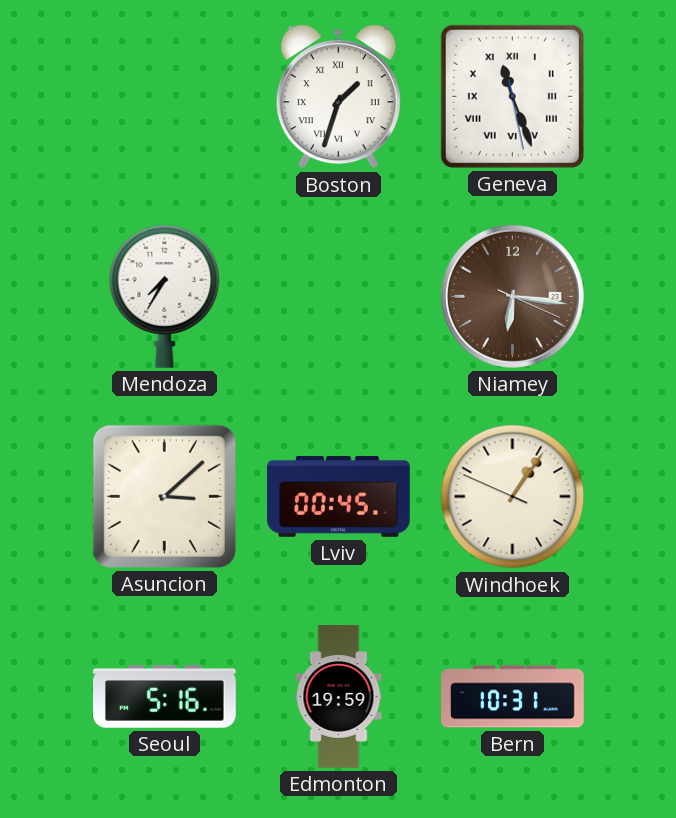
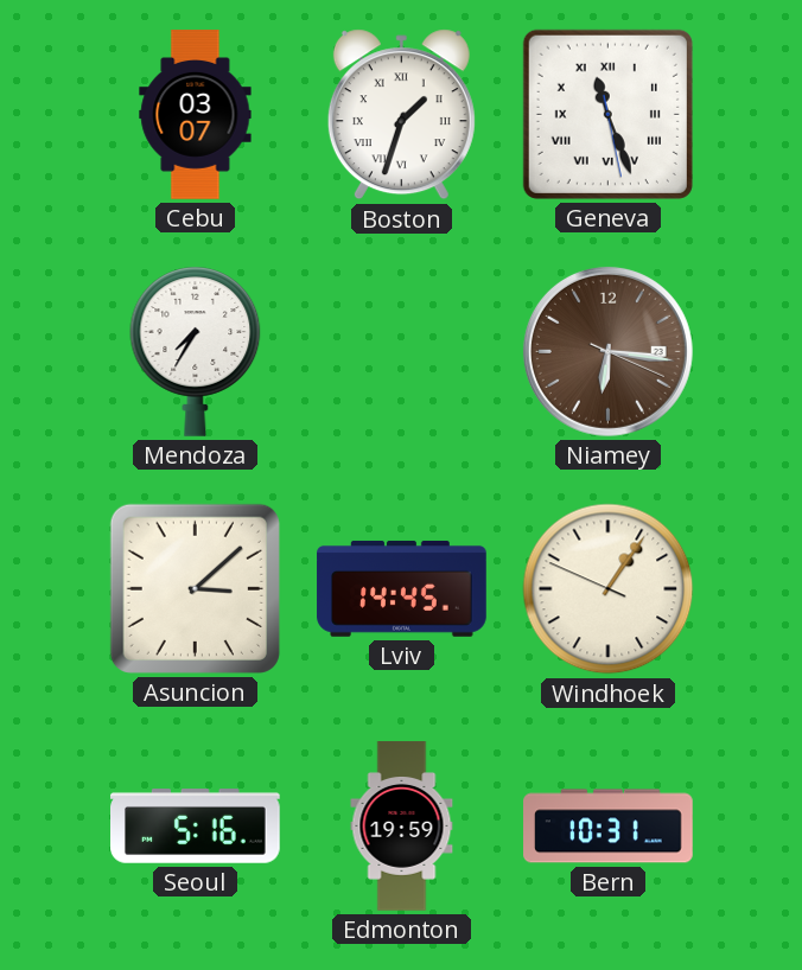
Cebu: none -> 03:07 (196, 115)
Lviv: 00:45 -> 14:45 (402, 589)
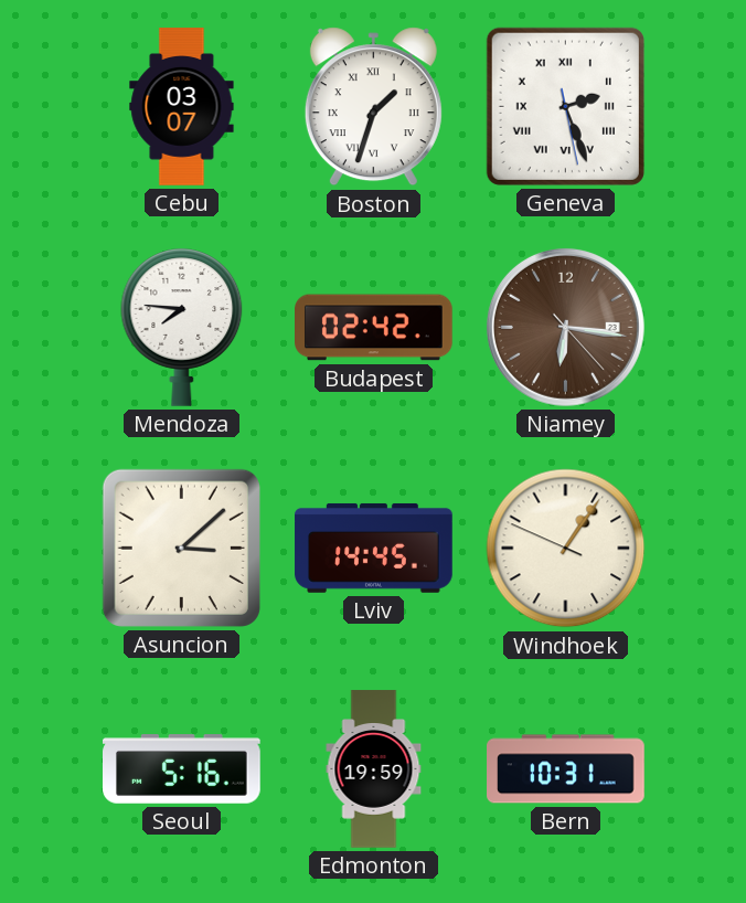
Geneva: 11:26 -> 2:26 (565, 106)
Mendoza: 7:35 -> 7:46 (182, 327)
Budapest: none -> 02:42 (374, 328)
Niamey: 6:16:19 -> 6:16:23 (565, 327)
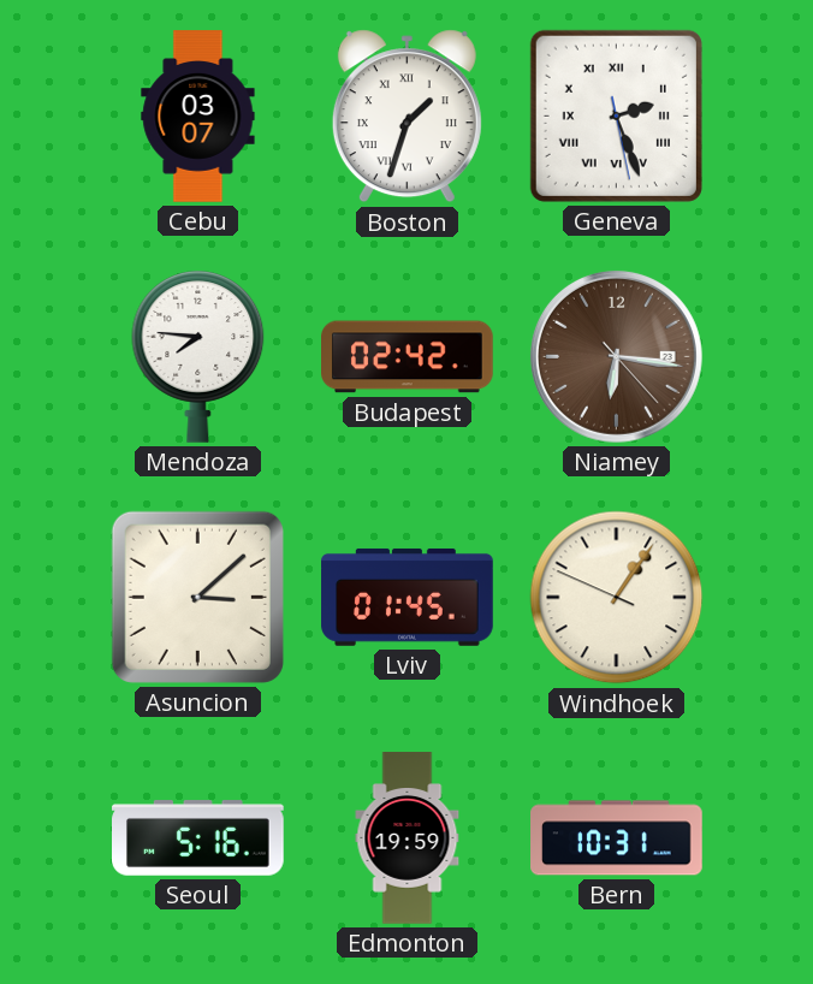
Lviv: 14:45 -> 01:45 (408, 598)
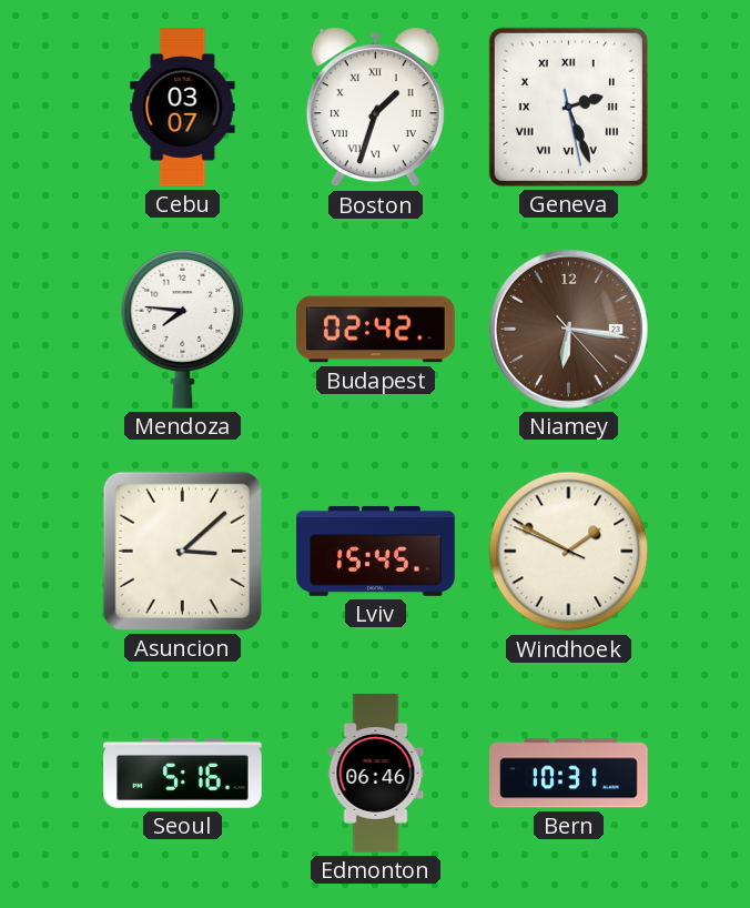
Lviv: 01:45 -> 15:45 (376, 552)
Windhoek: 1:05 -> 1:49 (569, 552)
Edmonton: 19:59 -> 06:46 (376, 774)
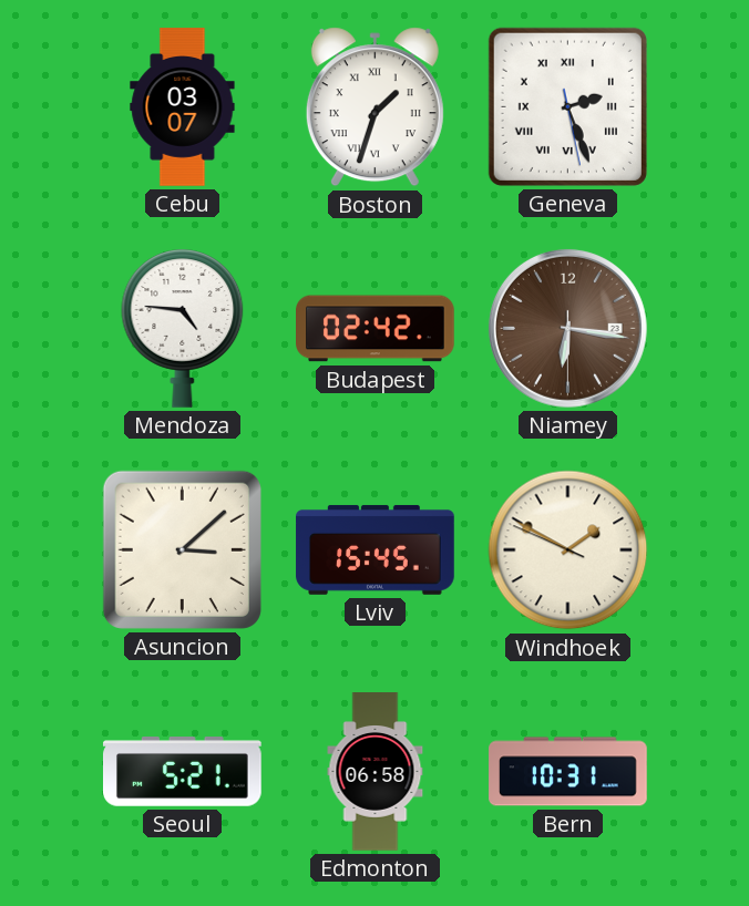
Mendoza: 7:46 -> 4:46 (183, 328)
Niamey: 6:16:23 -> 6:16:30 (567, 328)
Seoul: 5:16 -> 5:21 (183, 772)
Edmonton: 06:46 -> 06:58 (376, 772)
